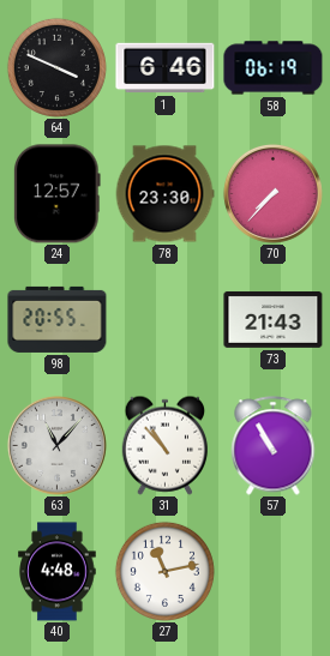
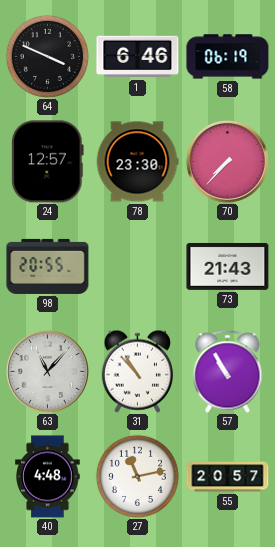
55: none -> 20:57 (228, 477)
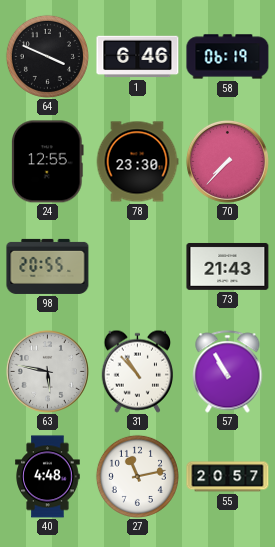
24: 12:57 -> 12:55 (47, 162)
63: 11:07 -> 5:47 (47, 371)
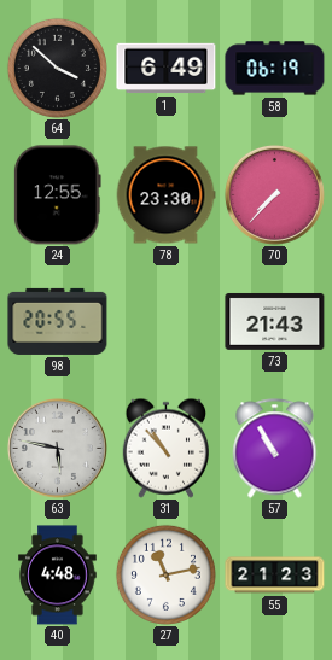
64: 3:49 -> 3:52 (57, 68)
1: 6:46 -> 6:49 (167, 69)
55: 20:57 -> 21:23 (275, 576)
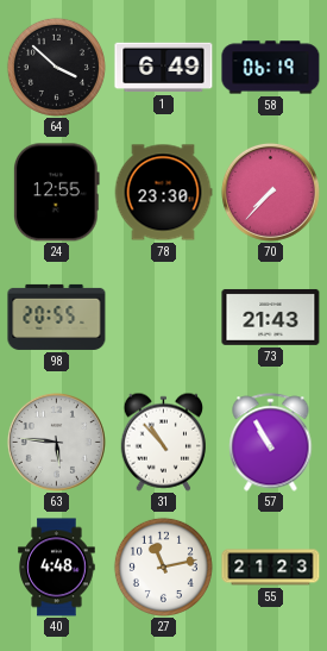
63: 5:47 -> 5:46 (56, 442)
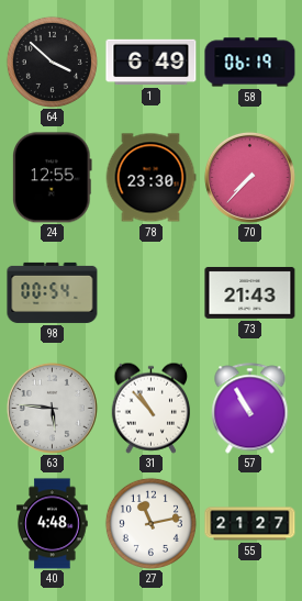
98: 20:55 -> 00:54 (53, 292)
55: 21:23 -> 21:27 (250, 524)
